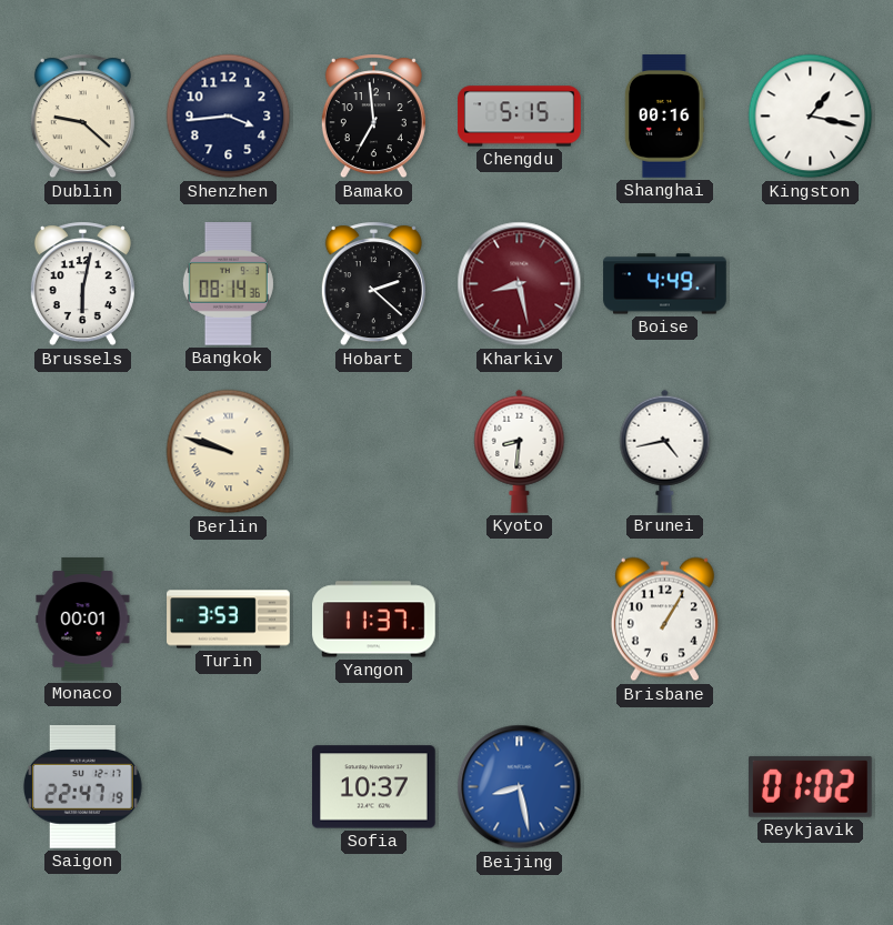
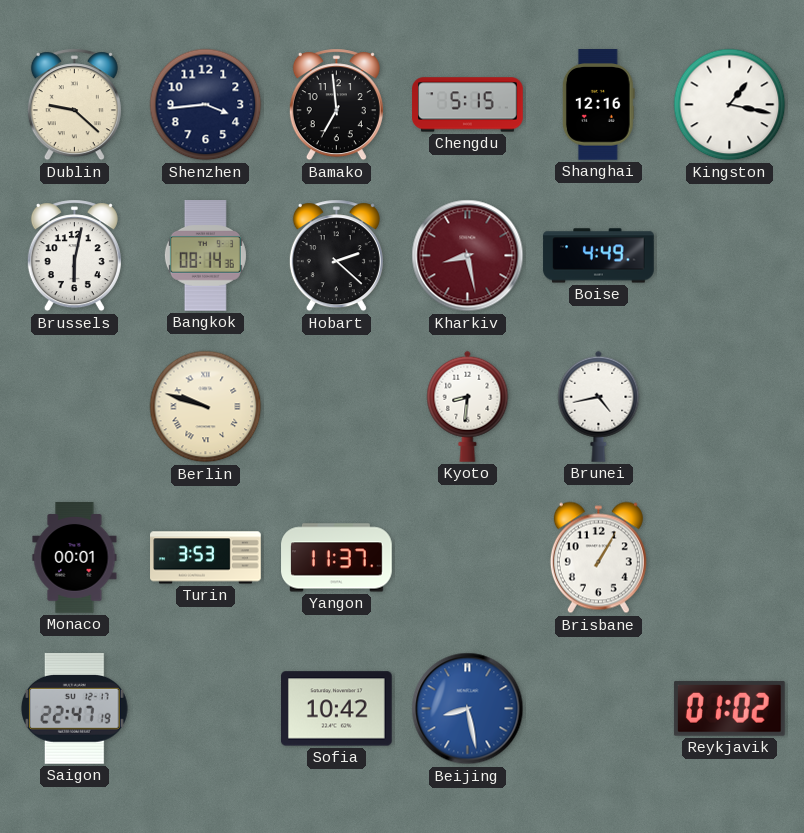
Shanghai: 00:16 -> 12:16 (598, 105)
Sofia: 10:37 -> 10:42 (337, 709)
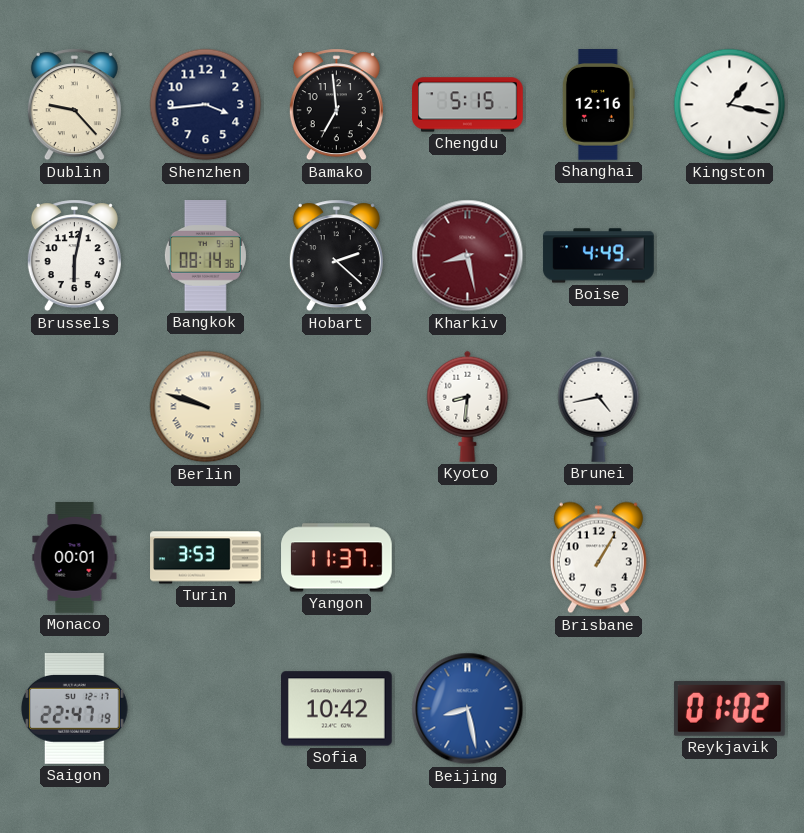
Dublin: 9:22 -> 9:23 (74, 105)
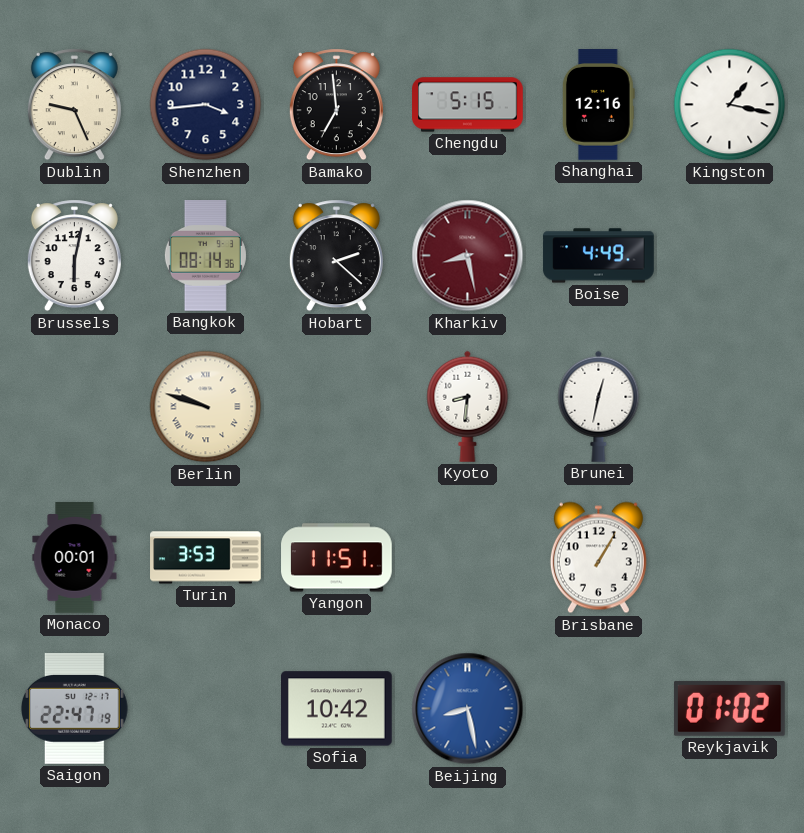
Dublin: 9:23 -> 9:26 (74, 105)
Brunei: 4:43 -> 12:32 (599, 406)
Yangon: 11:37 -> 11:51 (337, 558)
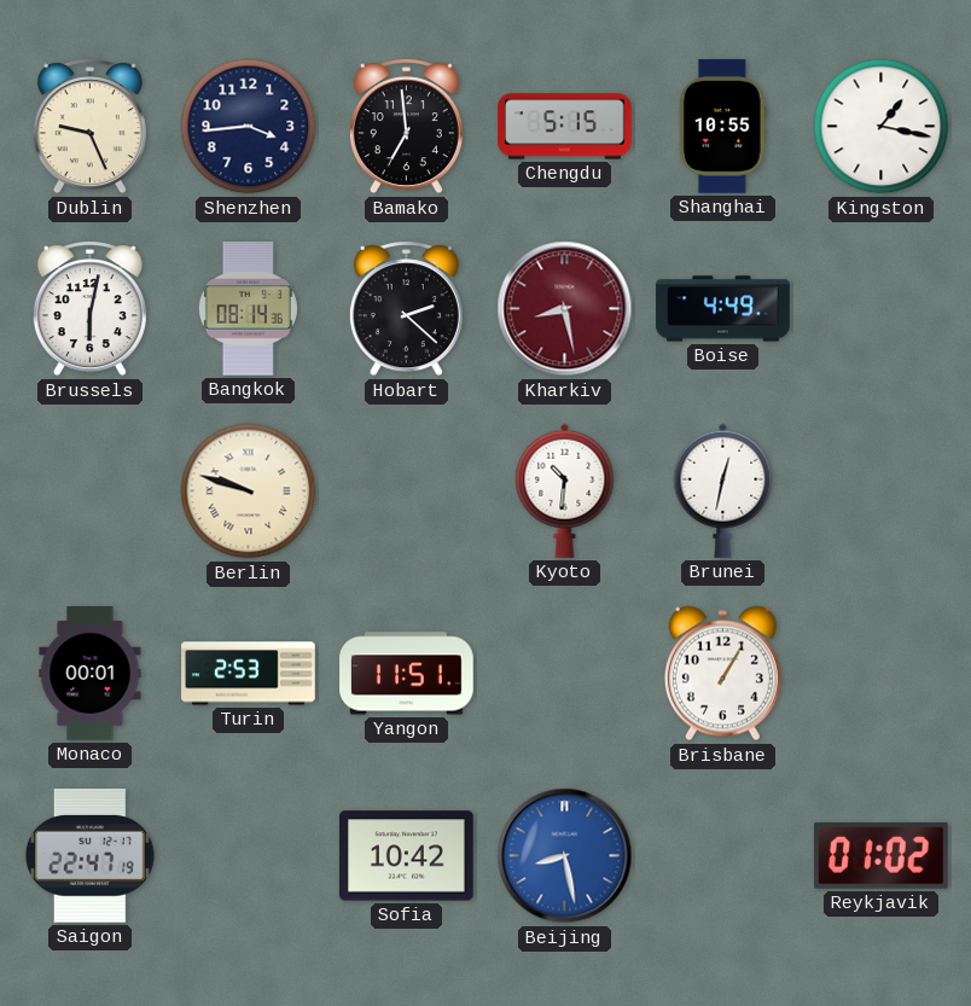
Shanghai: 12:16 -> 10:55 (722, 127)
Kyoto: 8:31 -> 10:31 (565, 490)
Turin: 3:53 -> 2:53 (249, 674)
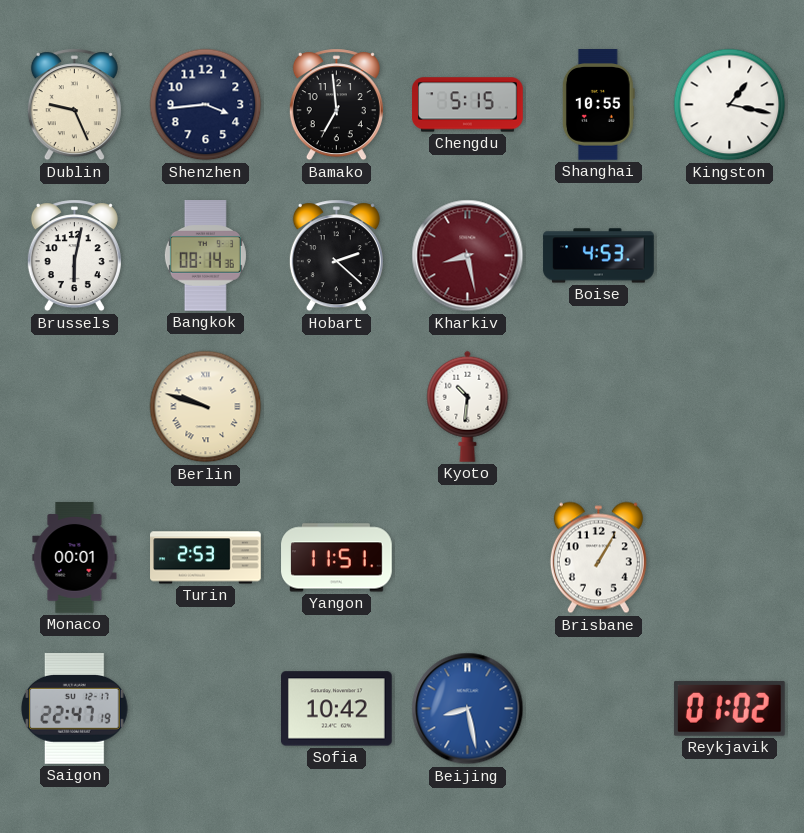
Boise: 4:49 -> 4:53 (599, 256)
Brunei: 12:32 -> none (723, 490)
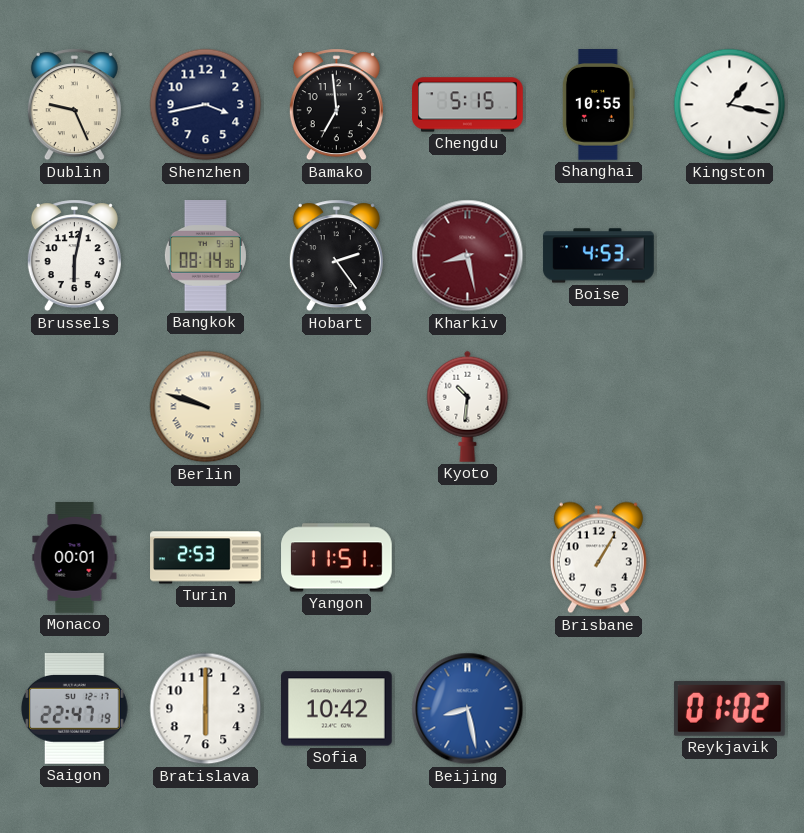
Shenzhen: 3:44 -> 3:43 (206, 105)
Hobart: 2:22 -> 2:24 (336, 256)
Bratislava: none -> 6:00 (206, 709)
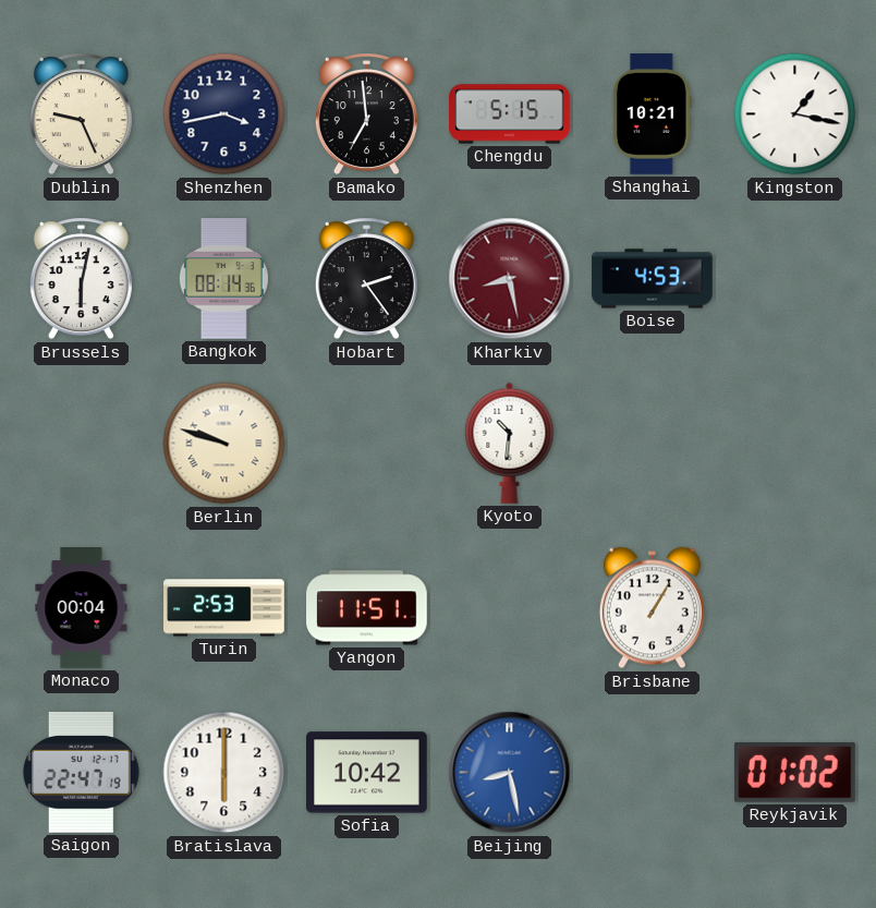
Shanghai: 10:55 -> 10:21 (652, 114)
Monaco: 00:01 -> 00:04 (82, 608)
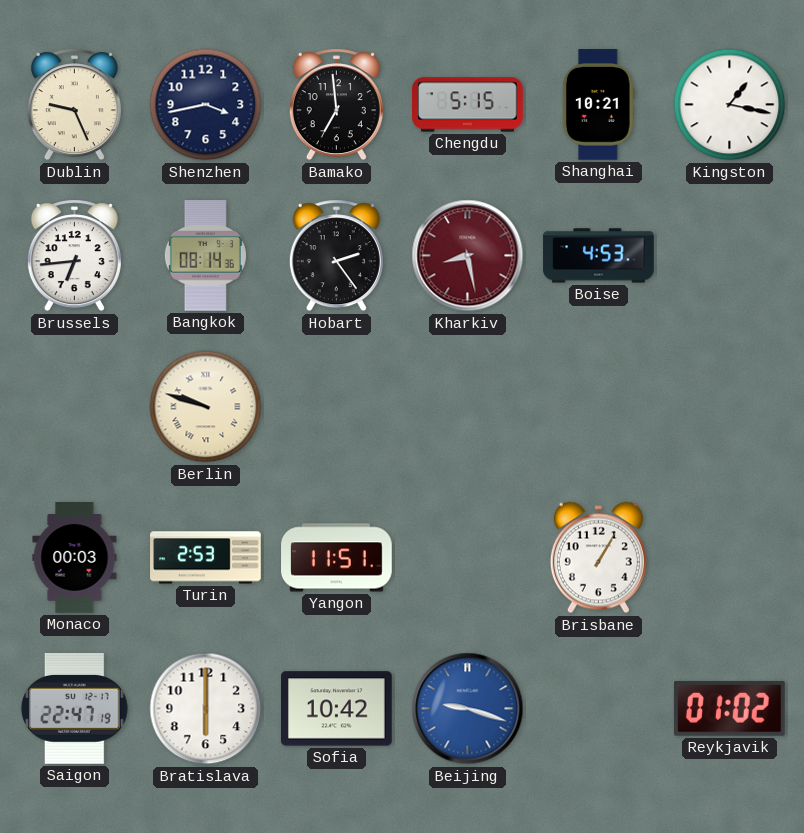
Brussels: 6:02 -> 6:44 (74, 256)
Kyoto: 10:31 -> none (510, 443)
Monaco: 00:04 -> 00:03 (75, 558)
Beijing: 8:28 -> 9:18 (468, 709)
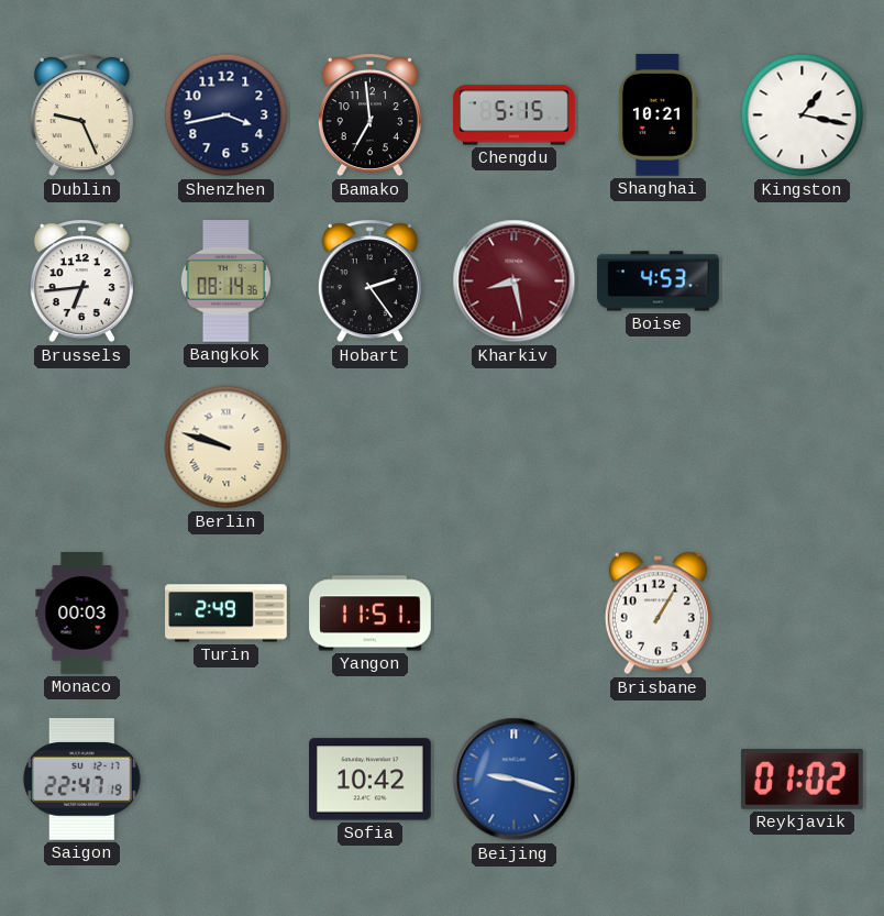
Turin: 2:53 -> 2:49 (226, 614)
Bratislava: 6:00 -> none (206, 709)
